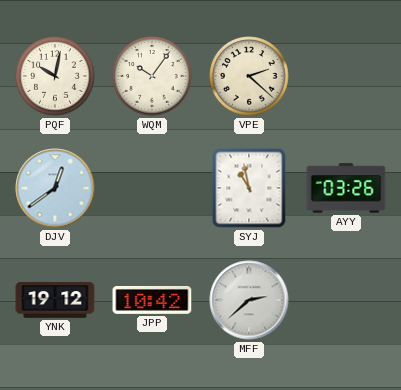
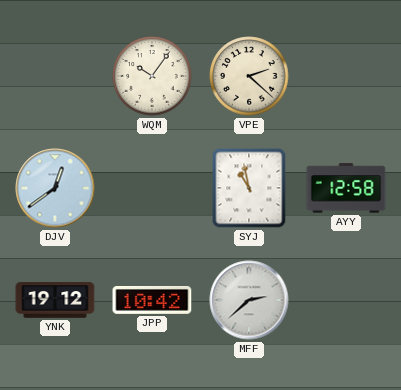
PQF: 10:02 -> none (55, 76)
AYY: 03:26 -> 12:58 (346, 188)
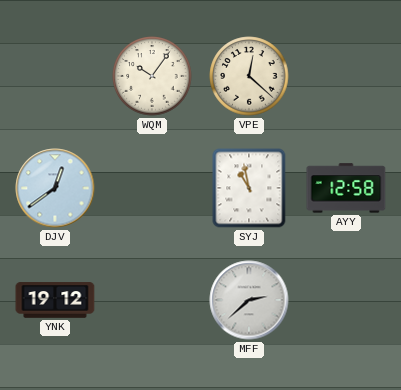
VPE: 2:22 -> 12:22 (249, 76)
JPP: 10:42 -> none (152, 301)
